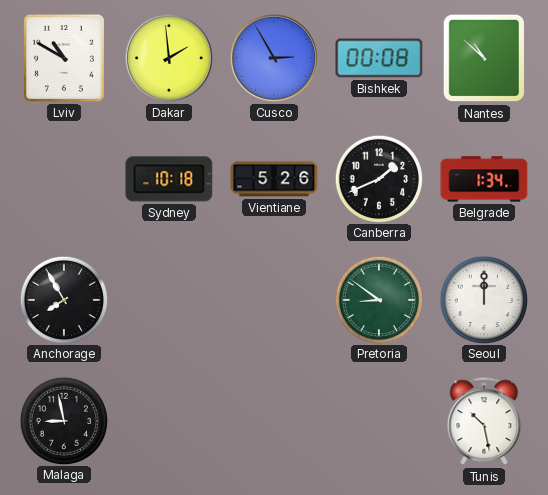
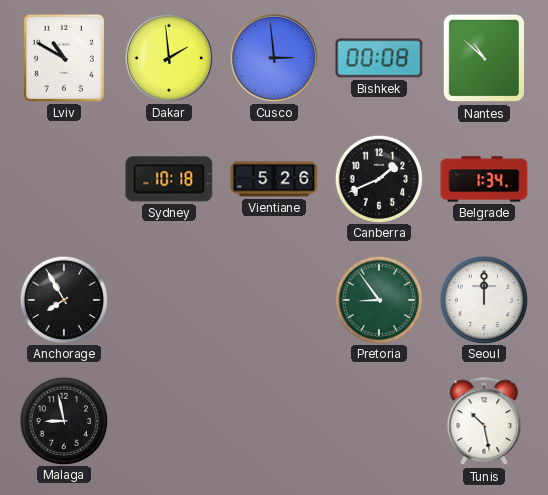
Cusco: 2:55 -> 2:59 (274, 58)
Pretoria: 8:51 -> 8:54 (378, 299)
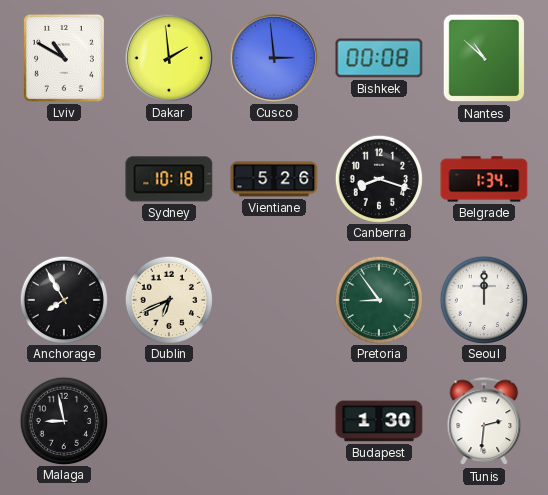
Canberra: 1:41 -> 8:18 (378, 178)
Dublin: none -> 6:41 (168, 299)
Budapest: none -> 1:30 (379, 421)
Tunis: 10:28 -> 2:31 (484, 422)
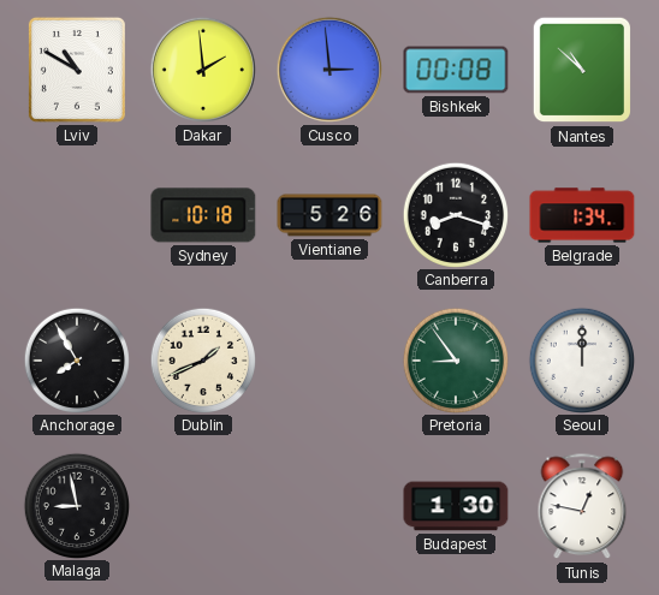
Dublin: 6:41 -> 1:41 (202, 359)
Tunis: 2:31 -> 12:47 (582, 507)
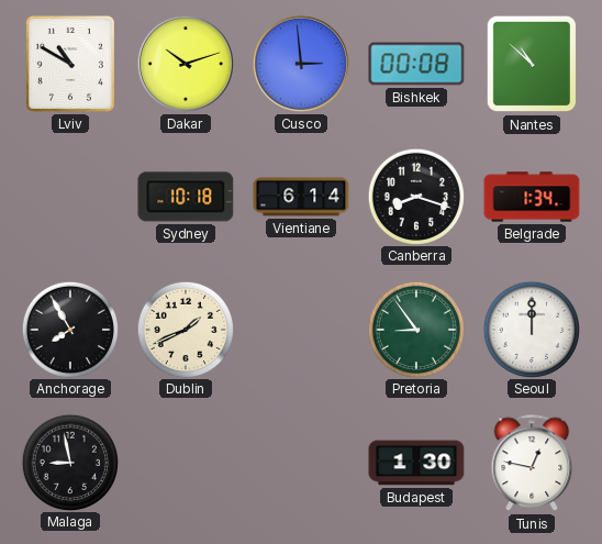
Dakar: 1:59 -> 10:12 (186, 64)
Vientiane: 5:26 -> 6:14 (301, 197)
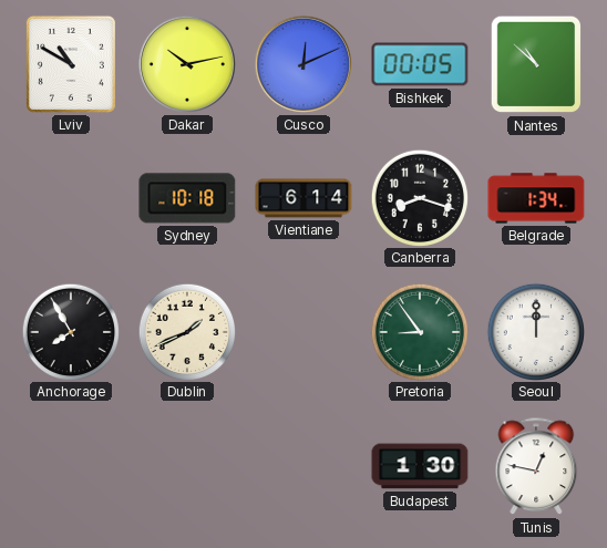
Dakar: 10:12 -> 10:13 (187, 64)
Cusco: 2:59 -> 12:11 (303, 64)
Bishkek: 00:08 -> 00:05 (420, 64)
Malaga: 8:58 -> none (69, 462)
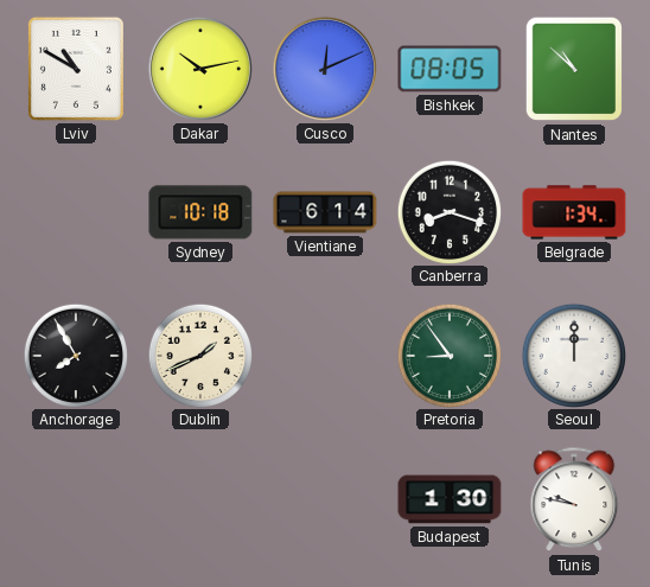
Bishkek: 00:05 -> 08:05 (450, 69)
Tunis: 12:47 -> 9:47 (574, 500)
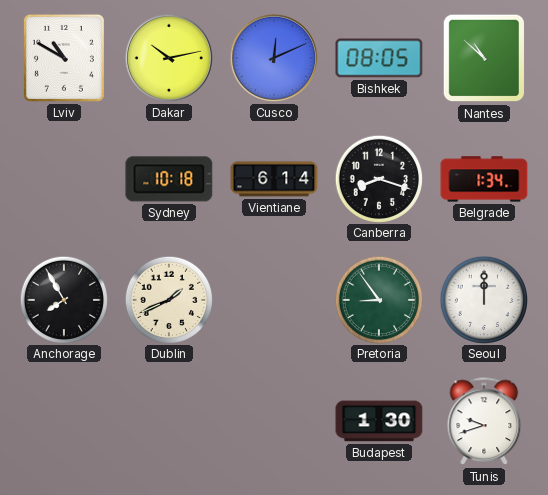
Tunis: 9:47 -> 9:42 (484, 422)
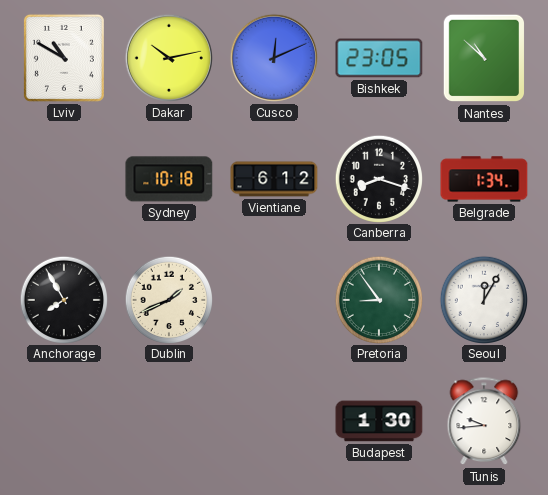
Bishkek: 08:05 -> 23:05 (379, 58)
Vientiane: 6:14 -> 6:12 (274, 179)
Seoul: 12:00 -> 12:05 (483, 299)
Tunis: 9:42 -> 9:44 (484, 422)
